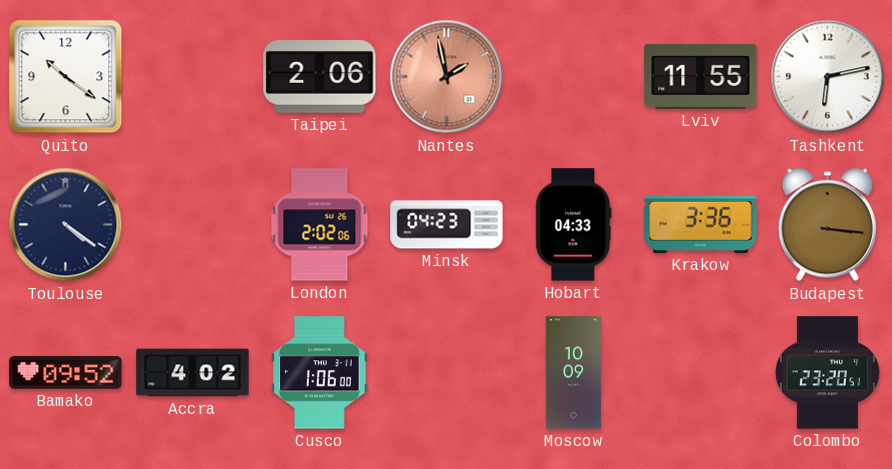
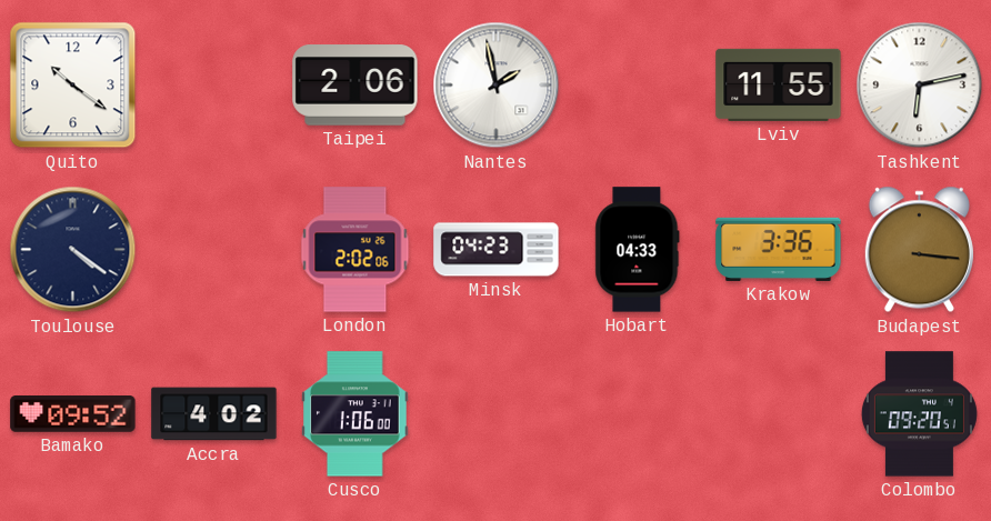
Nantes dial: salmon -> white (497, 86)
Moscow: 10:09 -> none (573, 373)
Colombo: 23:20 -> 09:20 (919, 414)
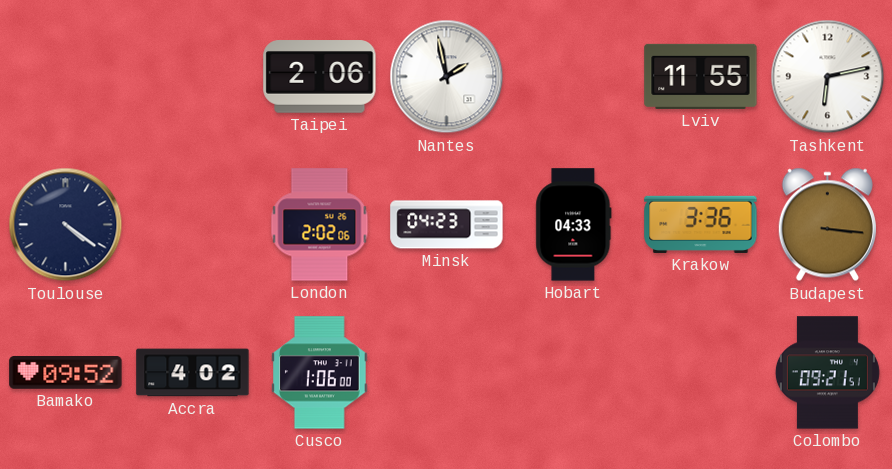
Quito: 10:21 -> none (73, 86)
Colombo: 09:20 -> 09:21 (827, 373)
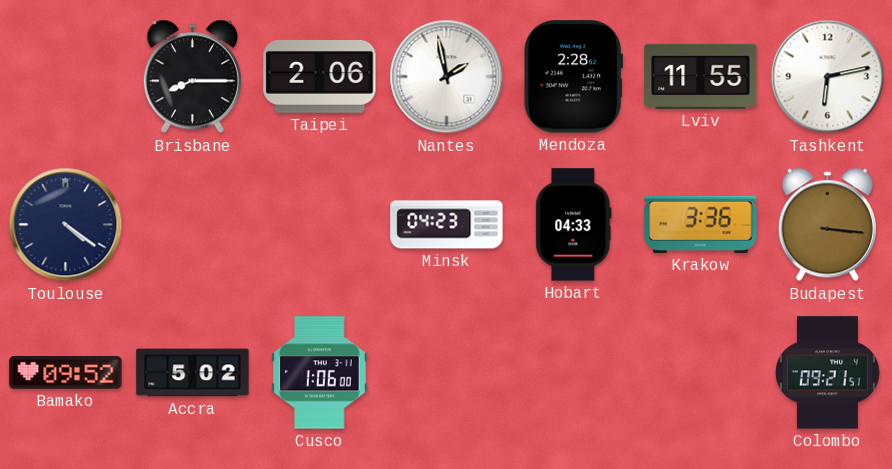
Brisbane: none -> 8:15 (192, 77)
Mendoza: none -> 2:28 (573, 77)
London: 2:02 -> none (320, 225)
Accra: 4:02 -> 5:02 (193, 373)
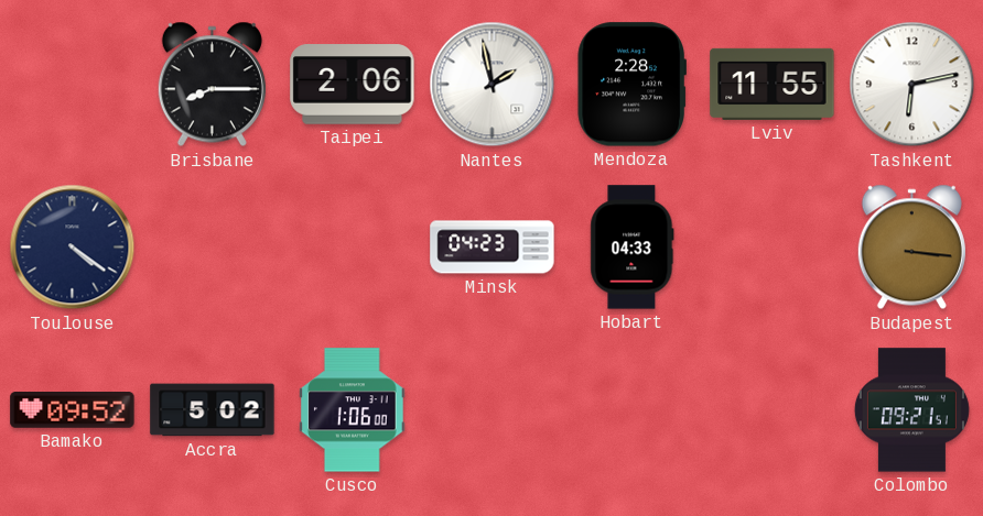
Krakow: 3:36 -> none (701, 224)
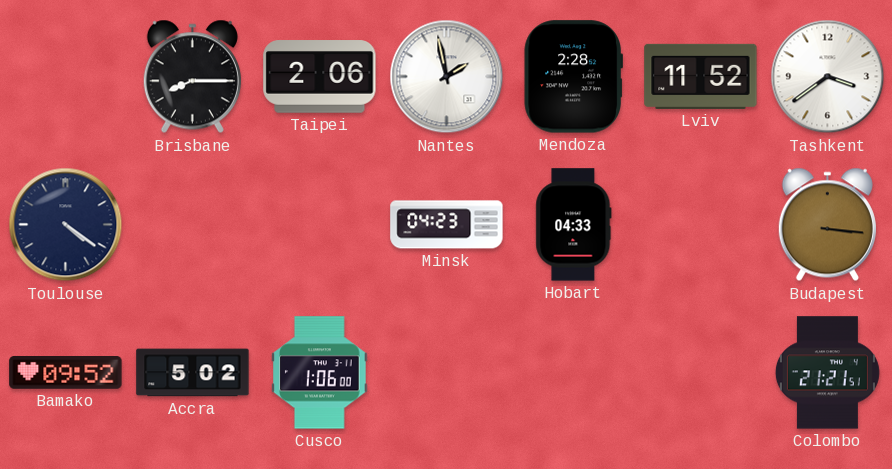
Lviv: 11:55 -> 11:52 (701, 76)
Tashkent: 6:13 -> 3:39 (828, 77)
Colombo: 09:21 -> 21:21 (827, 373)
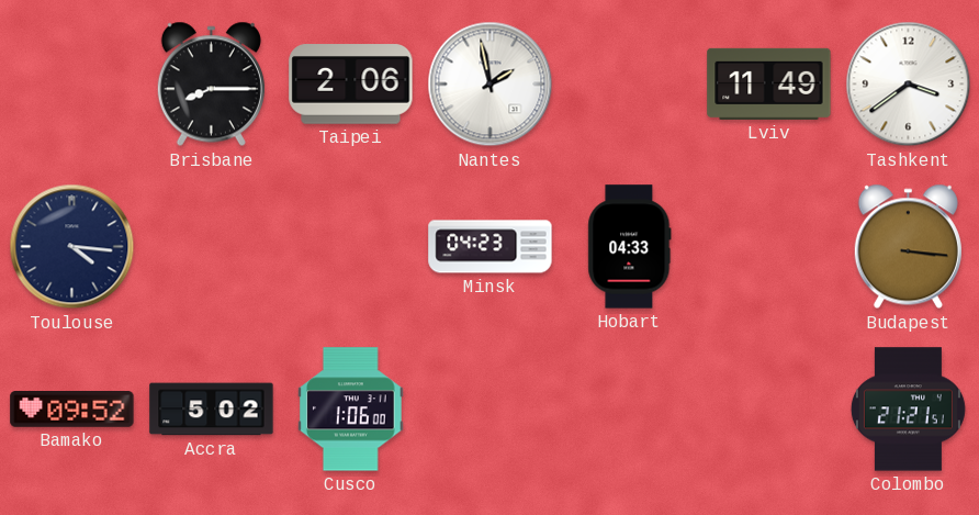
Mendoza: 2:28 -> none (573, 77)
Lviv: 11:52 -> 11:49 (769, 83)
Toulouse: 4:21 -> 4:16 (72, 247)
